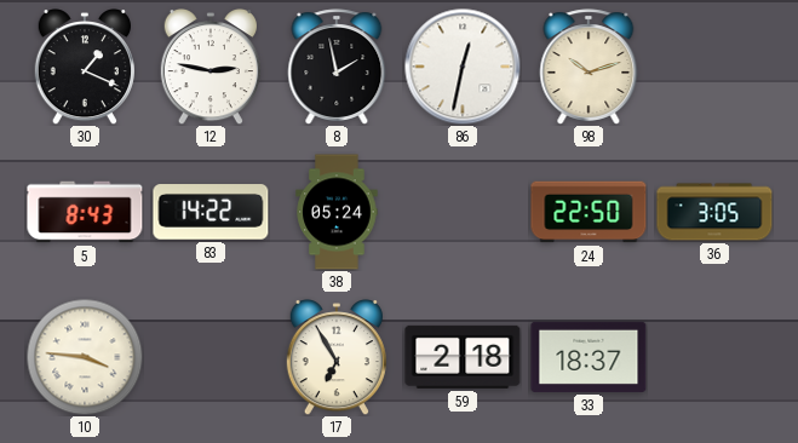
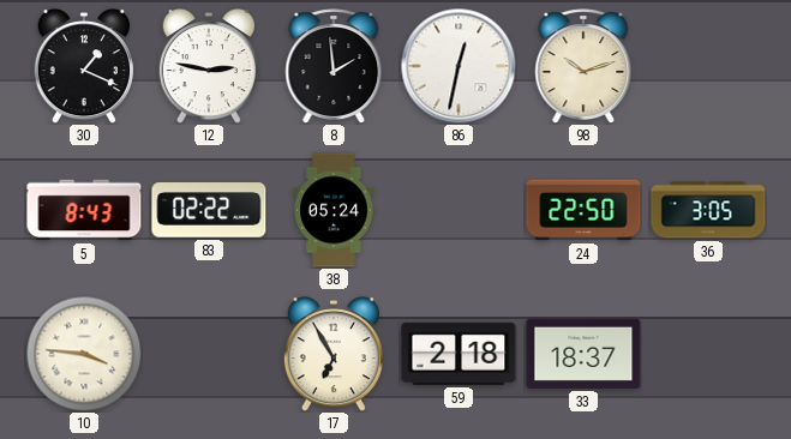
8: 1:58 -> 1:59 (334, 66)
83: 14:22 -> 02:22 (209, 210)
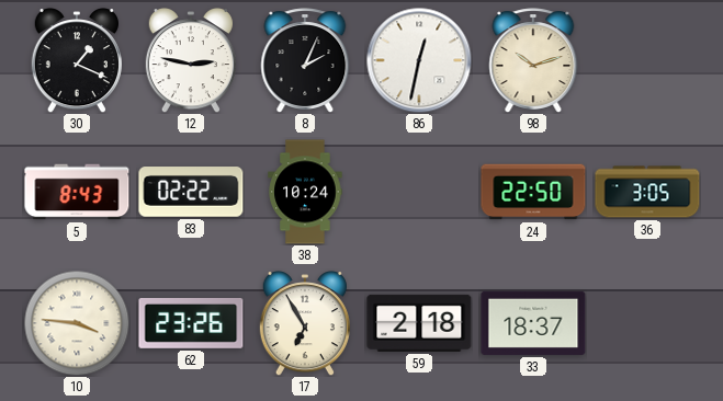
8: 1:59 -> 2:04 (305, 60)
38: 05:24 -> 10:24 (305, 192)
62: none -> 23:26 (191, 323)
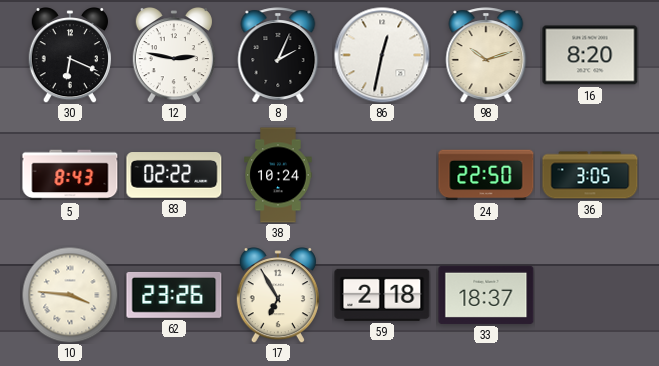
30: 1:19 -> 6:19 (70, 56)
16: none -> 8:20 (590, 55)
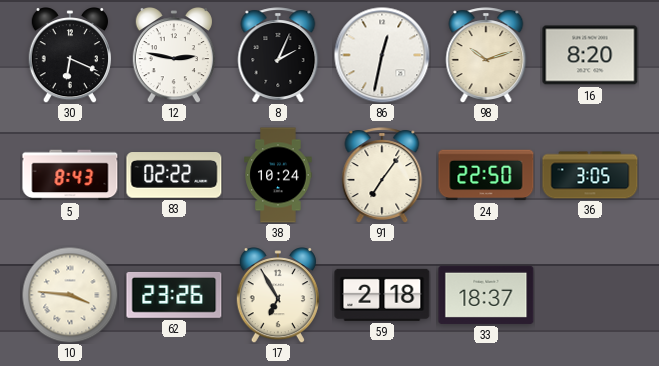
91: none -> 7:06 (382, 175)
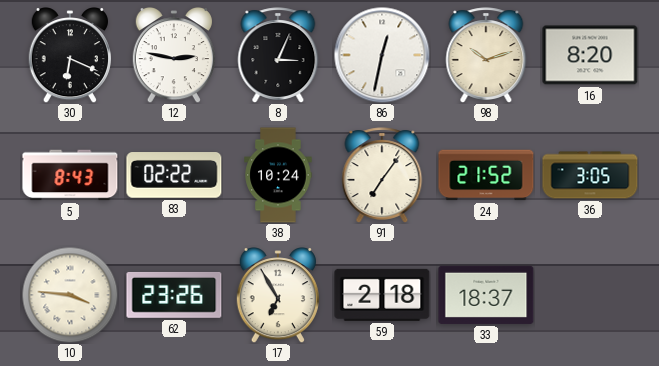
8: 2:04 -> 3:04 (278, 55)
24: 22:50 -> 21:52 (486, 175)
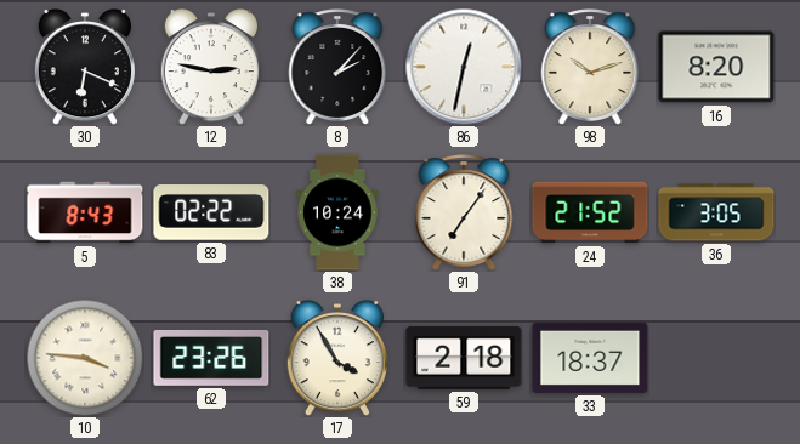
8: 3:04 -> 2:07 (337, 67)
17: 6:55 -> 3:55 (337, 359)
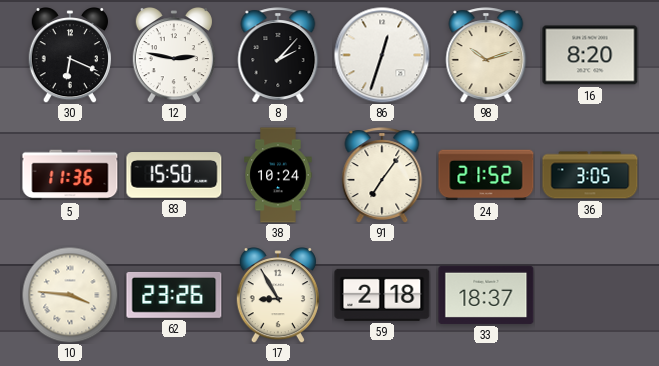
86: 12:32 -> 12:33 (382, 55)
5: 8:43 -> 11:36 (70, 175)
83: 02:22 -> 15:50 (174, 175)
17: 3:55 -> 8:55 (278, 296)
